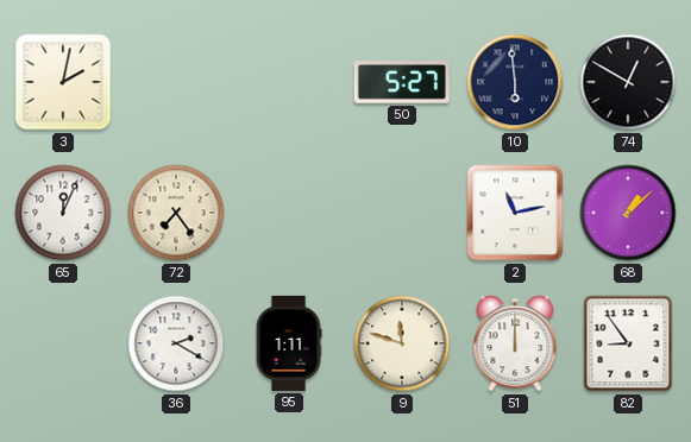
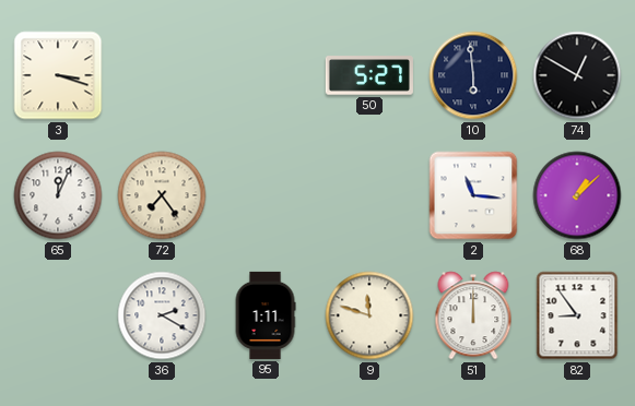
3: 2:02 -> 3:18 (58, 75)
2: 11:13 -> 11:16 (473, 195)
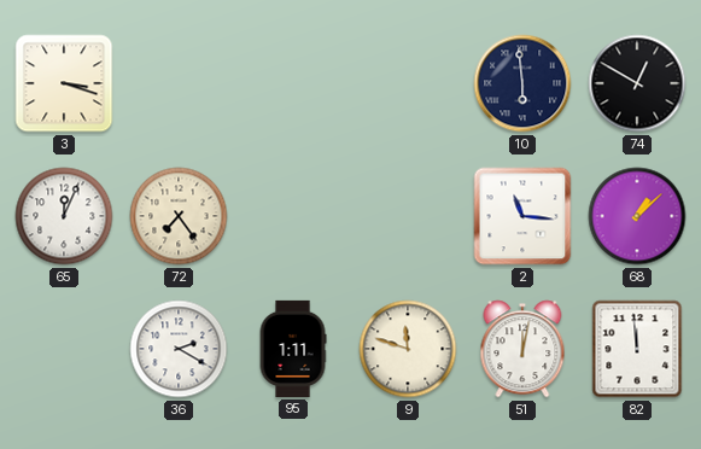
50: 5:27 -> none (369, 75)
51: 12:00 -> 12:02 (522, 349)
82: 8:54 -> 11:59 (637, 349)
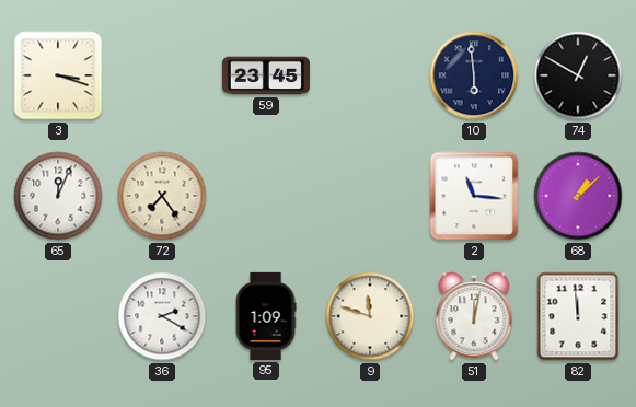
59: none -> 23:45 (266, 75)
95: 1:11 -> 1:09 (266, 316)
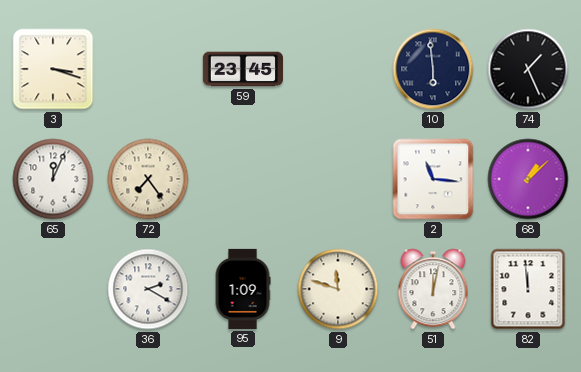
74: 12:50 -> 1:26 (528, 69)
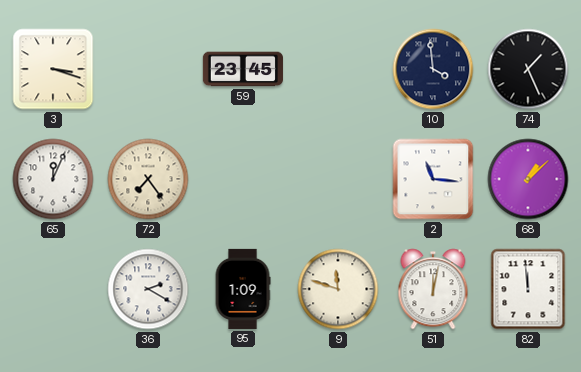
10: 5:59 -> 3:59 (433, 69)
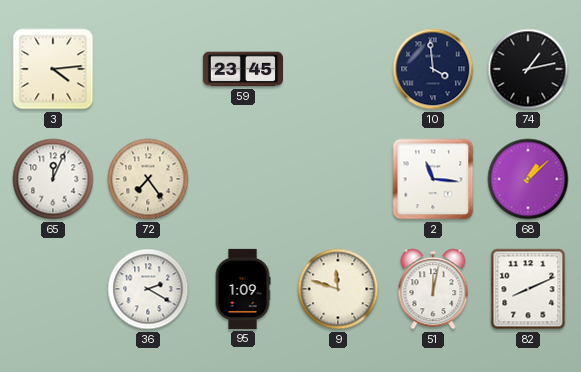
3: 3:18 -> 4:14 (53, 69)
74: 1:26 -> 1:13 (528, 69)
82: 11:59 -> 8:11 (528, 289)
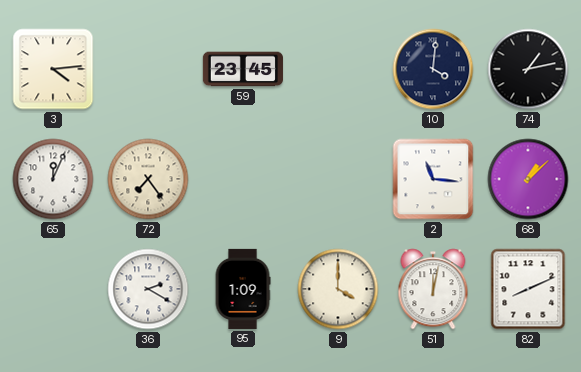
10: 3:59 -> 4:01 (433, 69)
9: 11:48 -> 4:00 (338, 289)
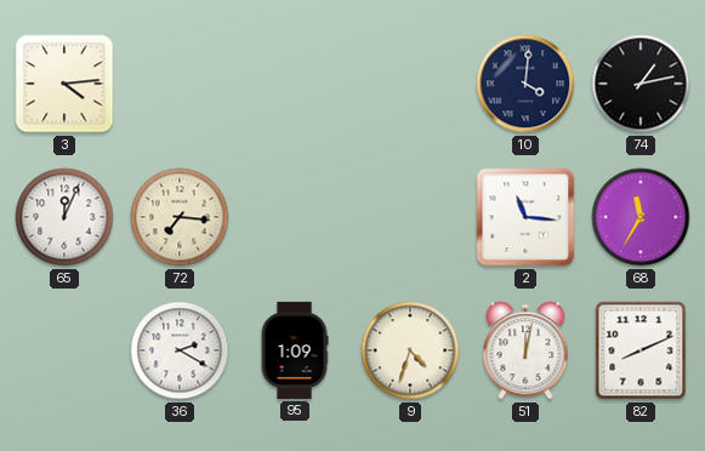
59: 23:45 -> none (243, 69)
72: 7:24 -> 7:16 (180, 217)
68: 1:08 -> 11:35 (641, 217)
9: 4:00 -> 4:33 (410, 350)
